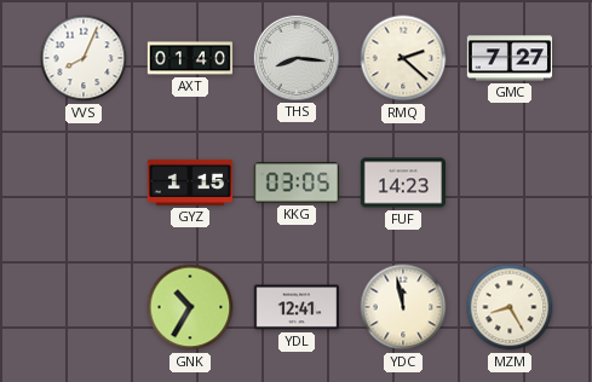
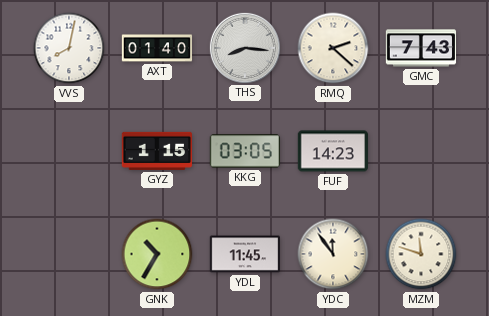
VVS: 8:04 -> 8:02 (69, 48)
GMC: 7:27 -> 7:43 (421, 48)
YDL: 12:41 -> 11:45 (244, 254)
YDC: 11:58 -> 11:54 (333, 254)
MZM: 8:25 -> 11:48 (421, 254)
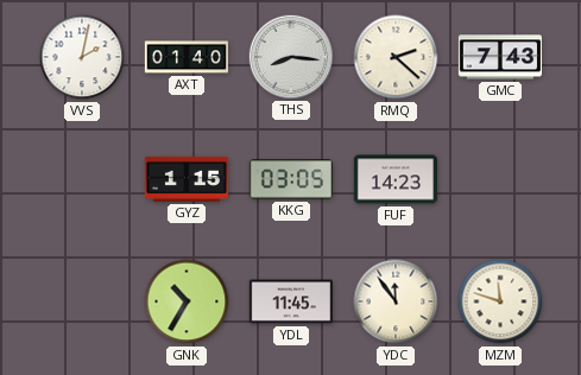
VVS: 8:02 -> 2:02 (82, 57)
